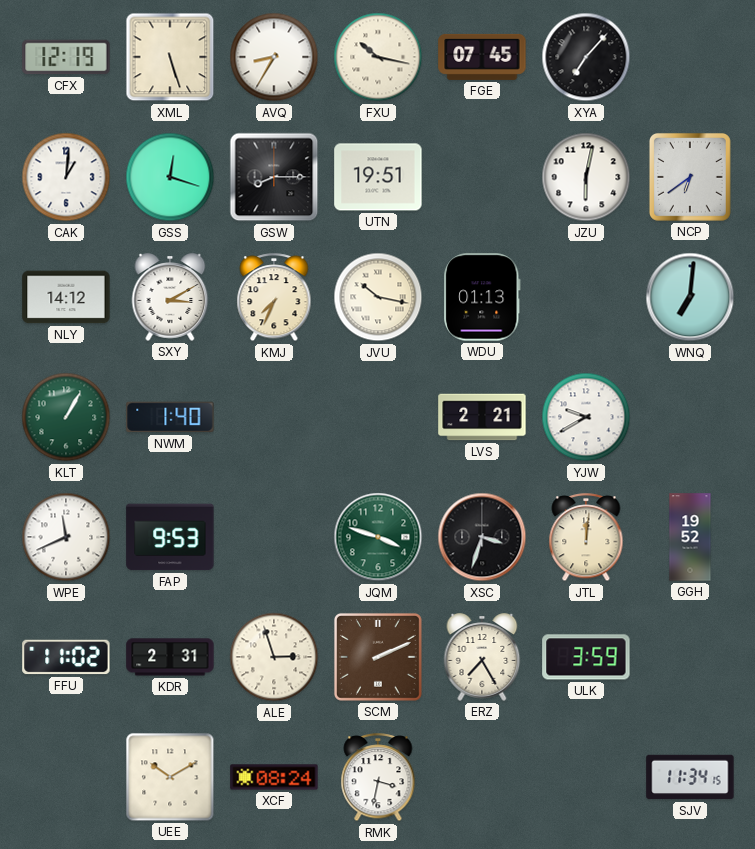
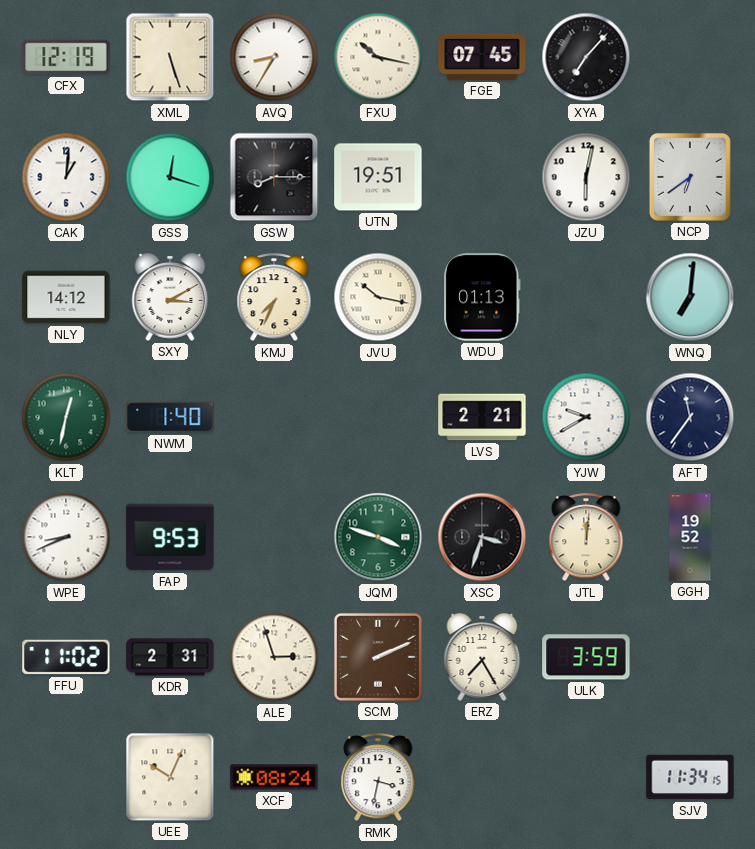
KLT: 1:05 -> 12:32 (66, 417)
AFT: none -> 11:36 (690, 417)
WPE: 11:41 -> 8:41 (66, 537)
UEE: 10:10 -> 10:04 (170, 777)
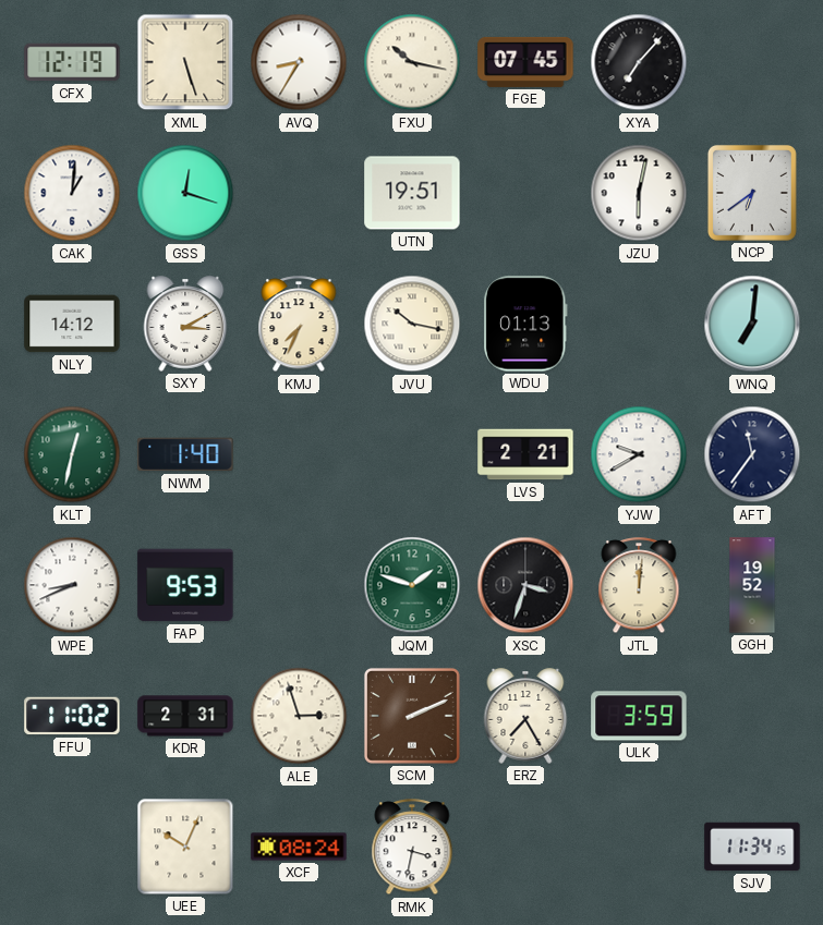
GSW: 8:15 -> none (274, 177)
JQM: 3:48 -> 1:48 (412, 585)
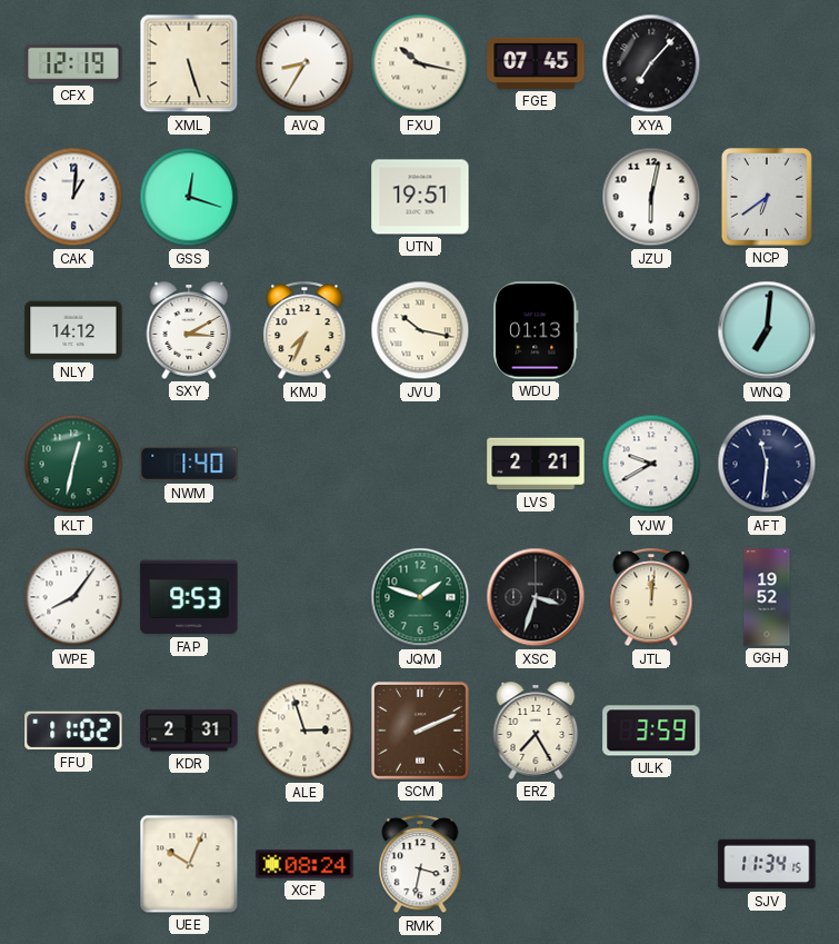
AFT: 11:36 -> 11:31 (767, 464)
WPE: 8:41 -> 8:06 (73, 597)
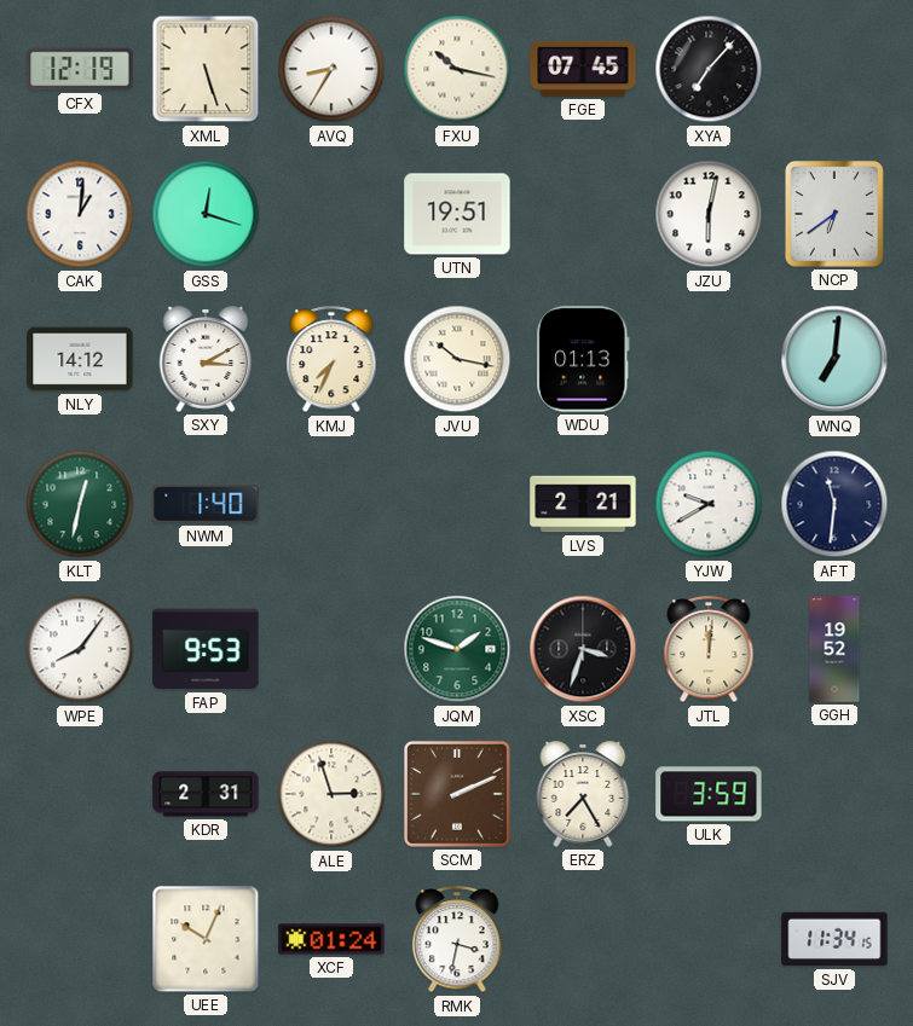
FFU: 11:02 -> none (73, 731)
XCF: 08:24 -> 01:24 (331, 939)
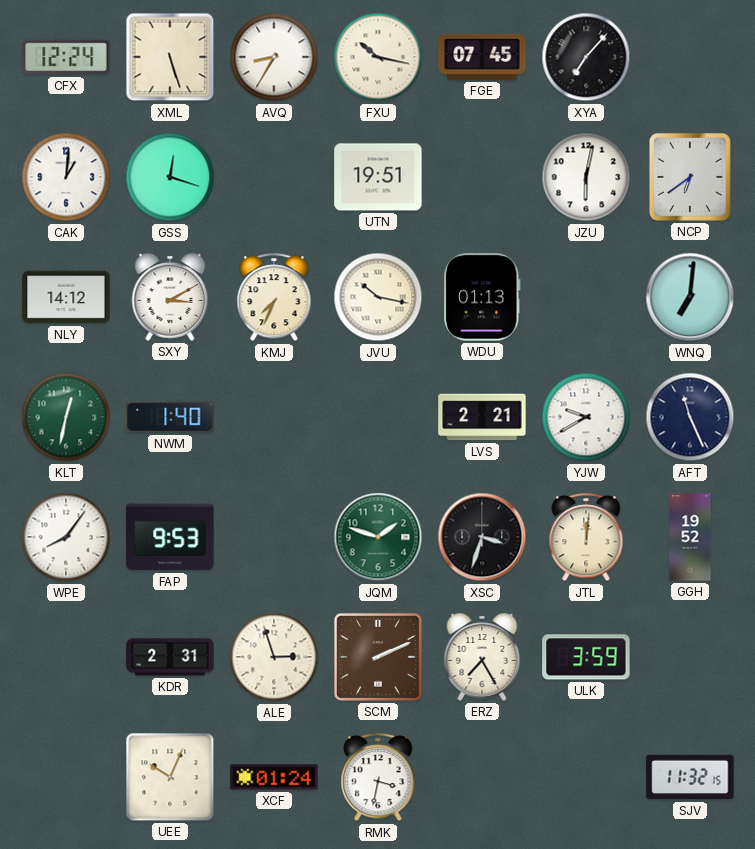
CFX: 12:19 -> 12:24 (66, 57)
AFT: 11:31 -> 11:26 (690, 417)
SJV: 11:34 -> 11:32 (690, 777)
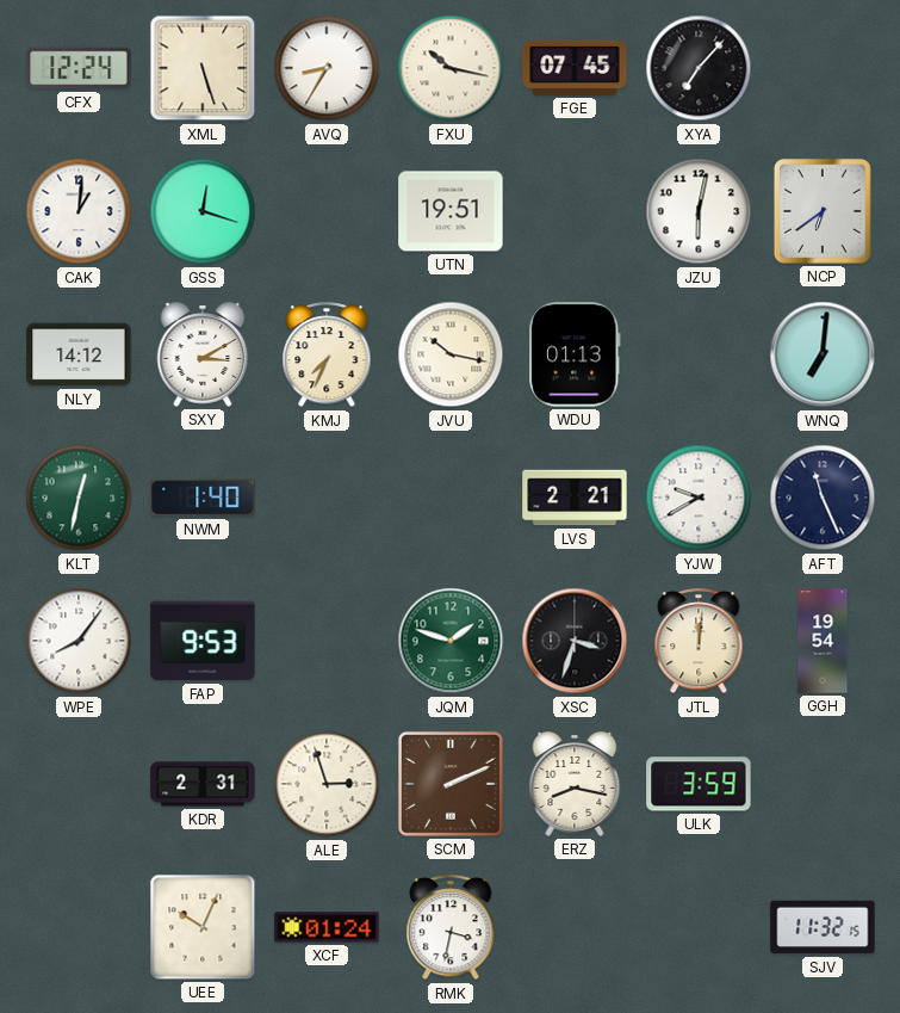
GGH: 19:52 -> 19:54 (823, 641)
ERZ: 7:25 -> 8:17 (575, 784)
